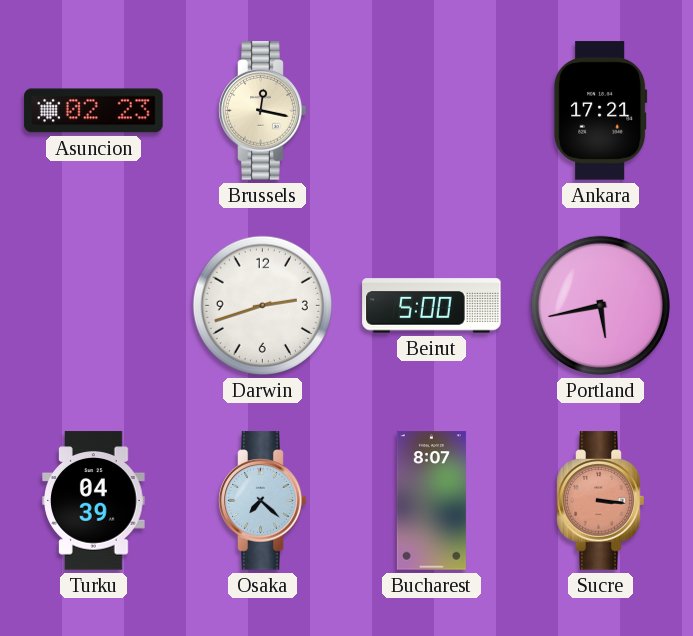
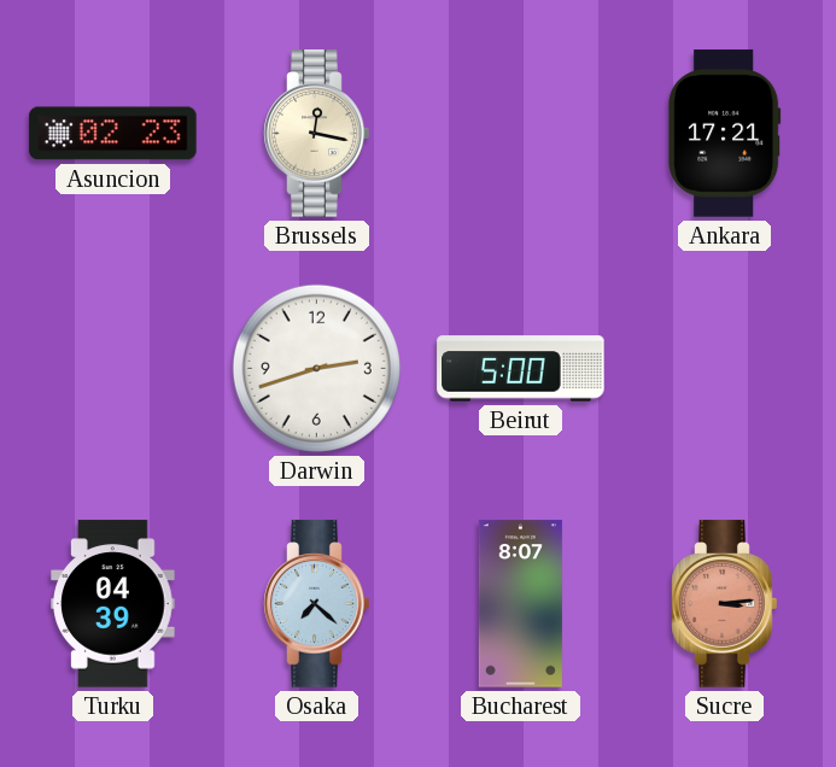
Portland: 5:43 -> none (600, 305)
Sucre: 3:16 -> 3:14 (725, 604)
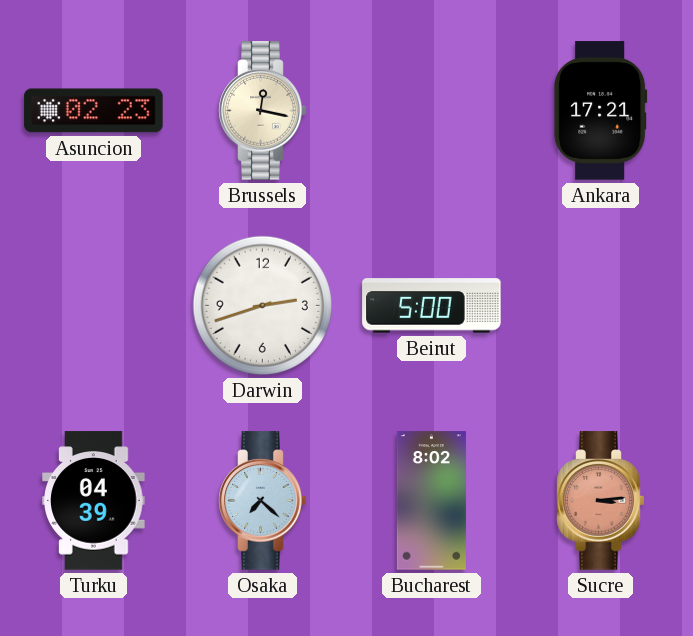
Bucharest: 8:07 -> 8:02 (431, 501)
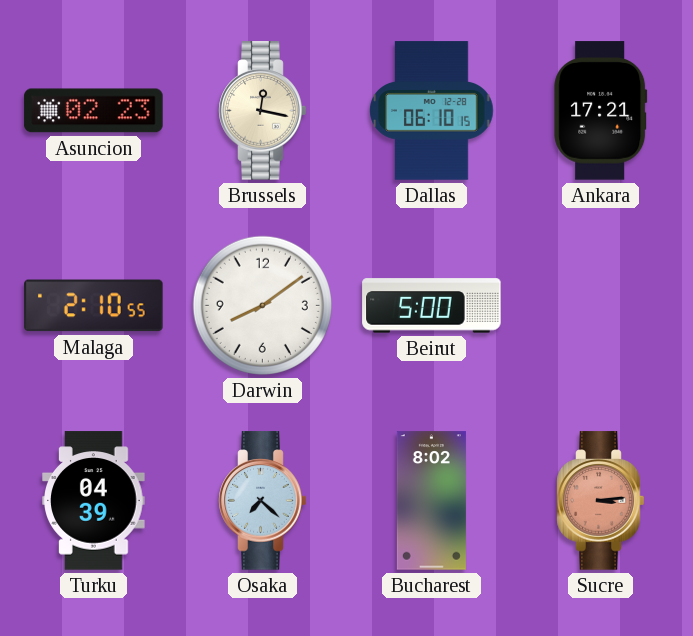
Dallas: none -> 06:10 (432, 111)
Malaga: none -> 2:10 (94, 306)
Darwin: 2:42 -> 8:09 (262, 305)
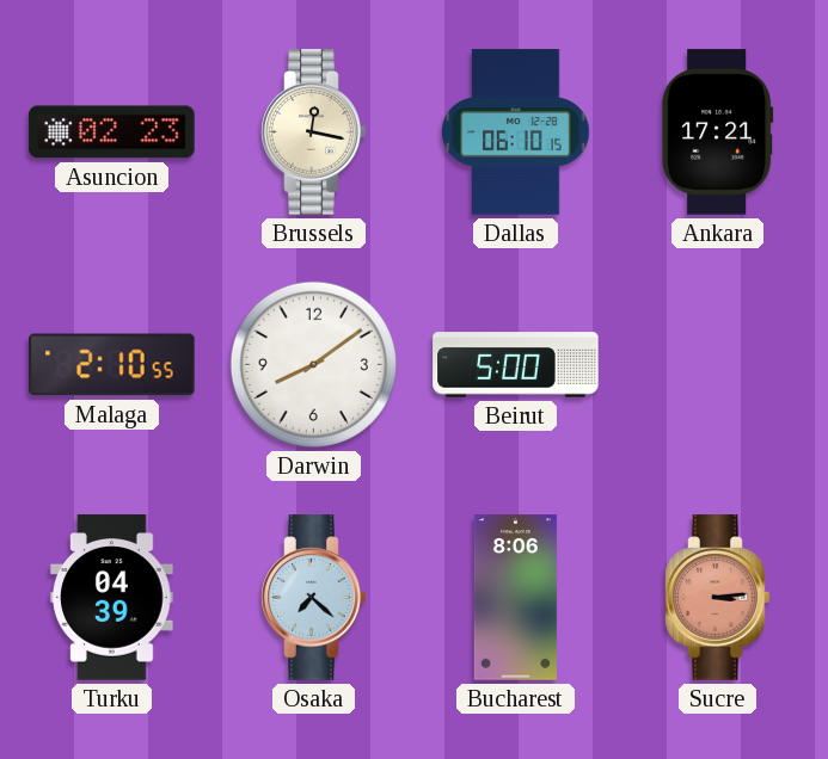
Bucharest: 8:02 -> 8:06 (515, 598)
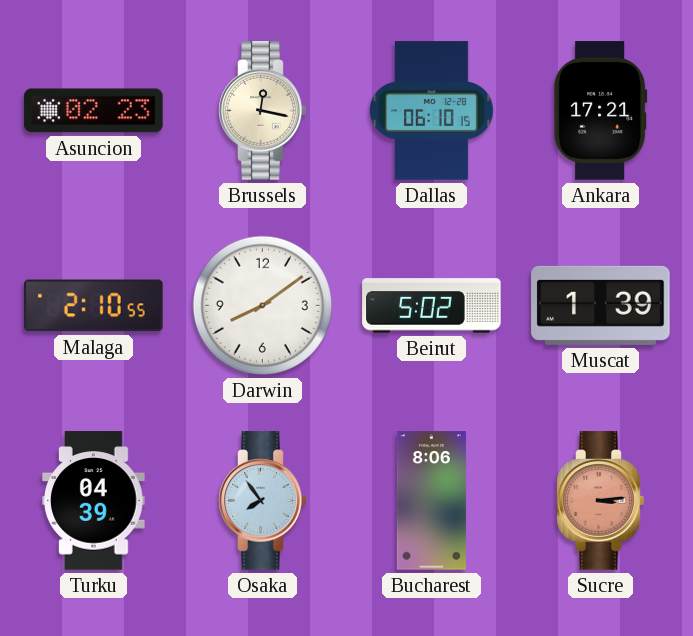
Beirut: 5:00 -> 5:02 (432, 306)
Muscat: none -> 1:39 (601, 305)
Osaka: 7:22 -> 7:54 (263, 501)
